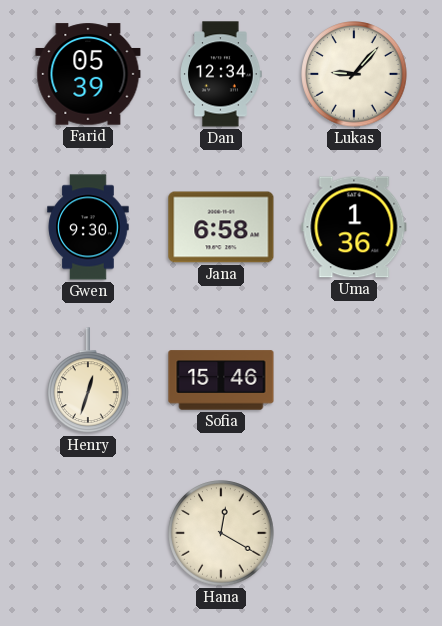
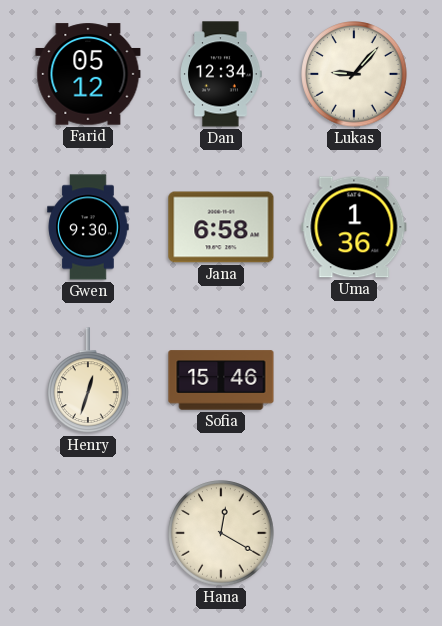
Farid: 05:39 -> 05:12 (88, 74)
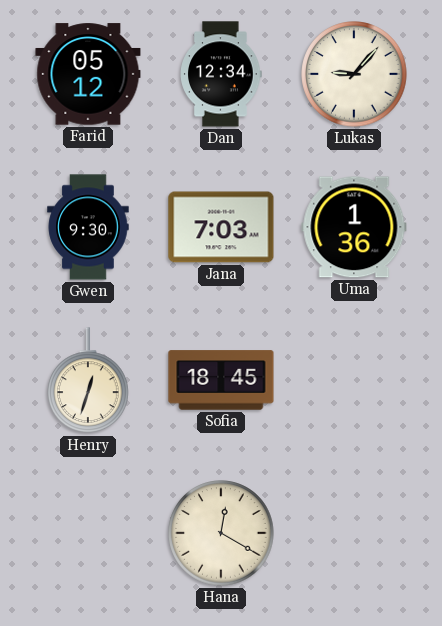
Jana: 6:58 -> 7:03 (221, 227)
Sofia: 15:46 -> 18:45 (221, 380)
